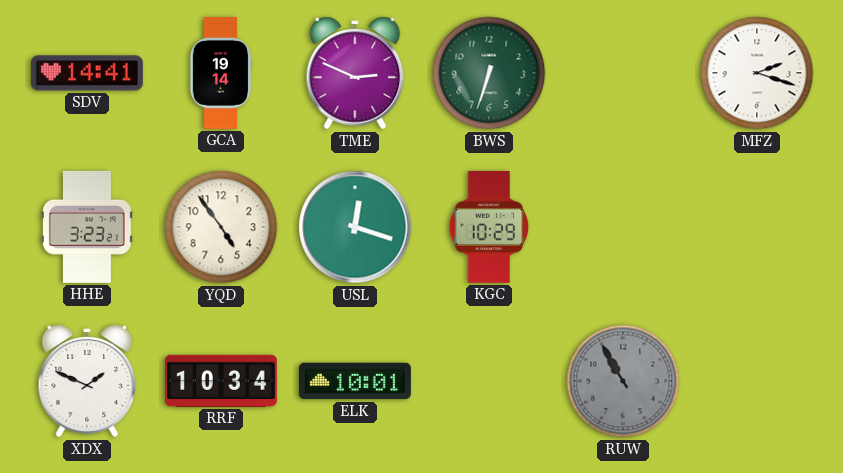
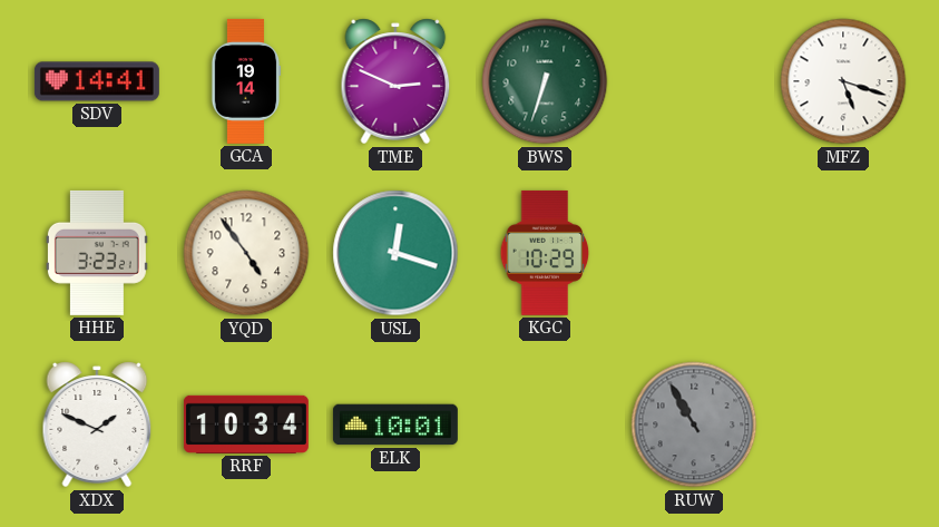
MFZ: 2:18 -> 5:18 (843, 81)
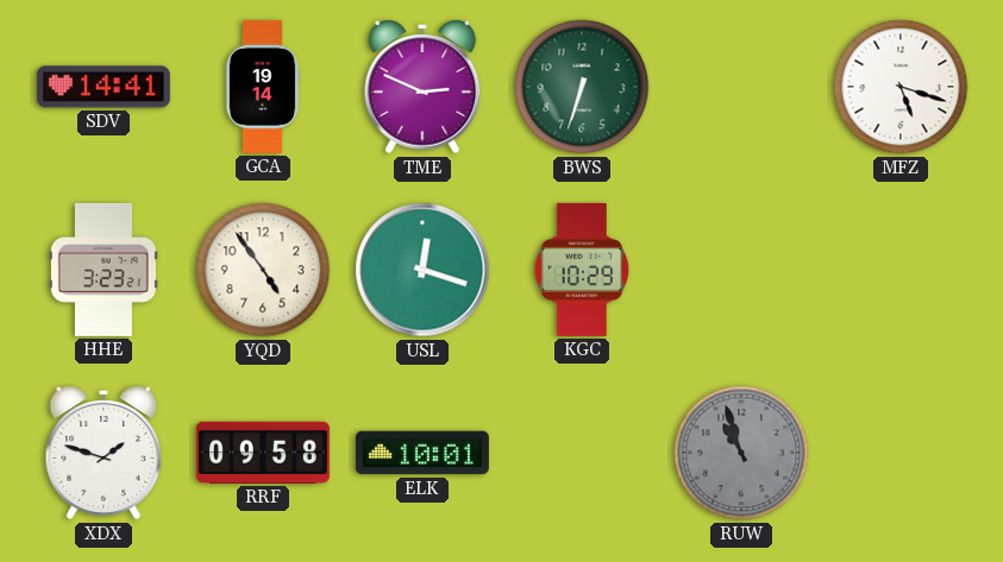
XDX: 1:49 -> 1:48 (104, 453)
RRF: 10:34 -> 09:58 (263, 453)
RUW: 10:55 -> 10:57 (741, 453)
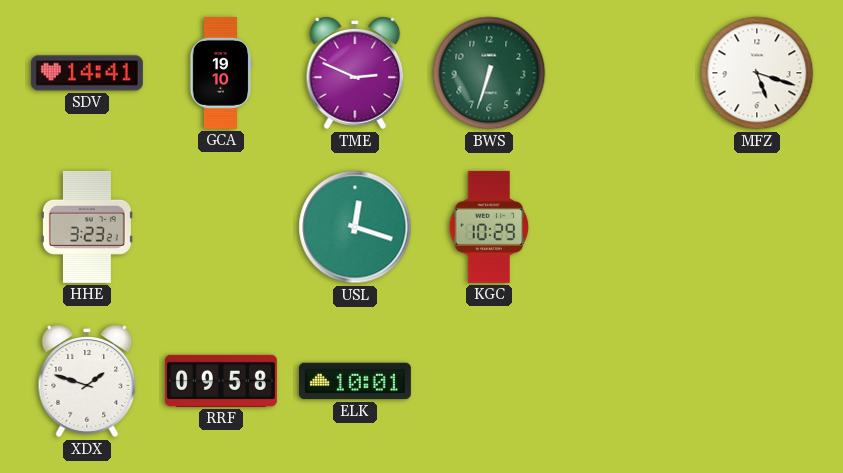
GCA: 19:14 -> 19:10 (221, 73)
YQD: 4:54 -> none (263, 270)
RUW: 10:57 -> none (741, 453)
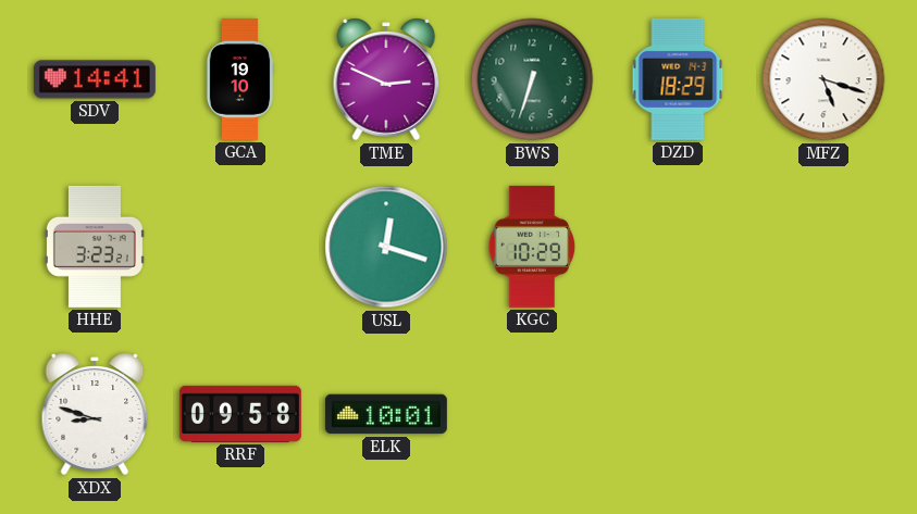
DZD: none -> 18:29 (678, 79)
XDX: 1:48 -> 8:48 (95, 414)
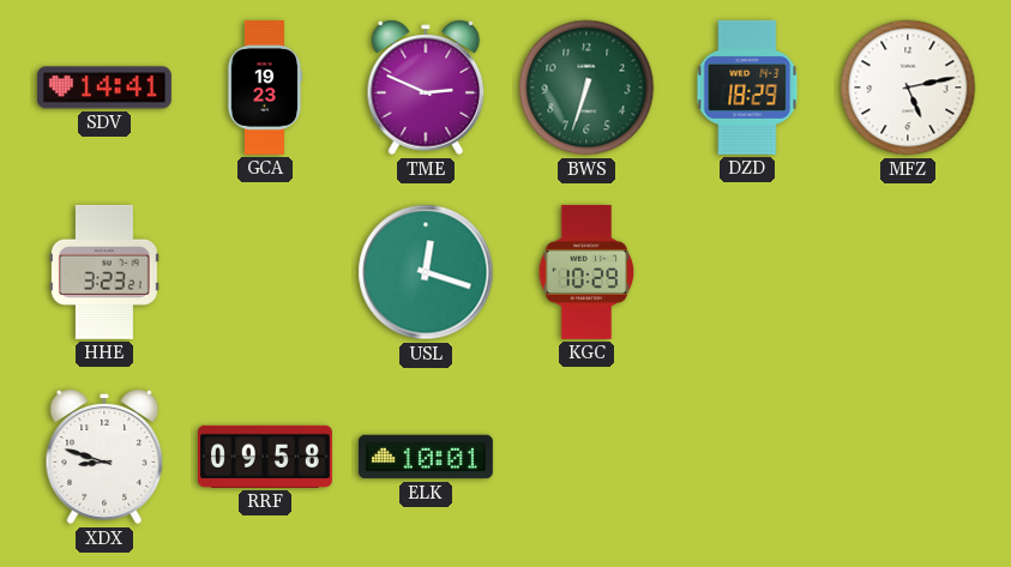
GCA: 19:10 -> 19:23 (265, 88)
MFZ: 5:18 -> 5:13 (908, 88)
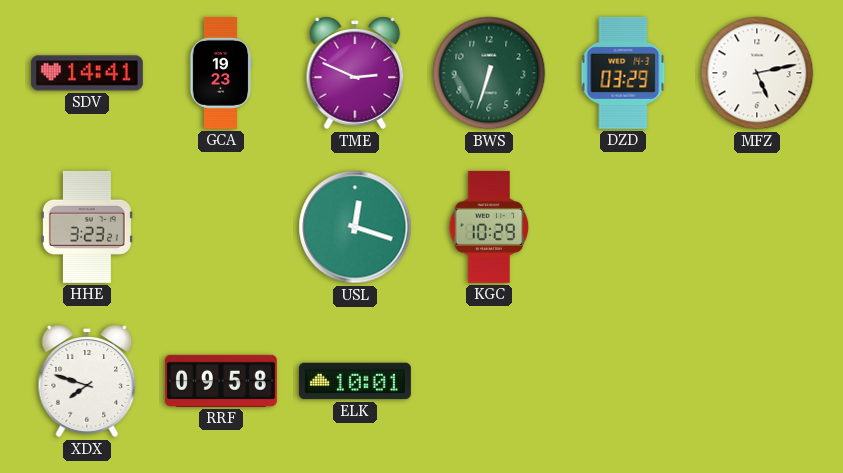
DZD: 18:29 -> 03:29 (623, 73)
XDX: 8:48 -> 7:48 (87, 381)
